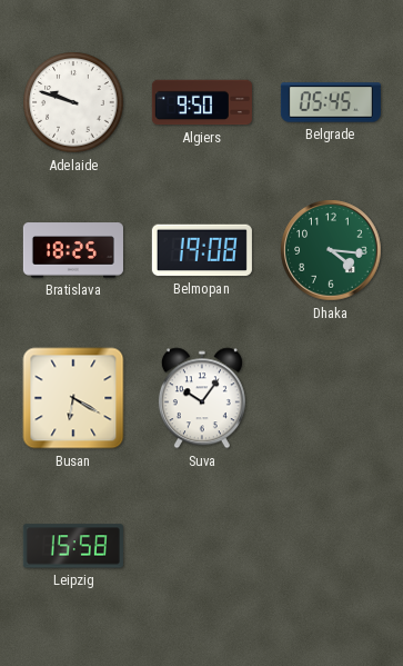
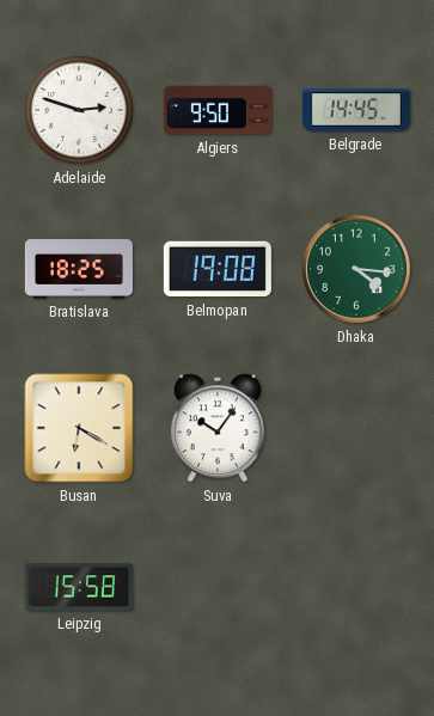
Adelaide: 9:48 -> 2:48 (79, 110)
Belgrade: 05:45 -> 14:45 (356, 110)
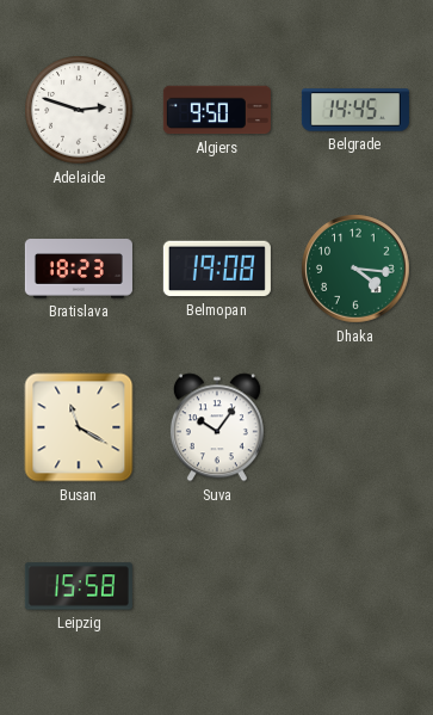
Bratislava: 18:25 -> 18:23 (79, 269)
Busan: 6:20 -> 11:20 (79, 427)
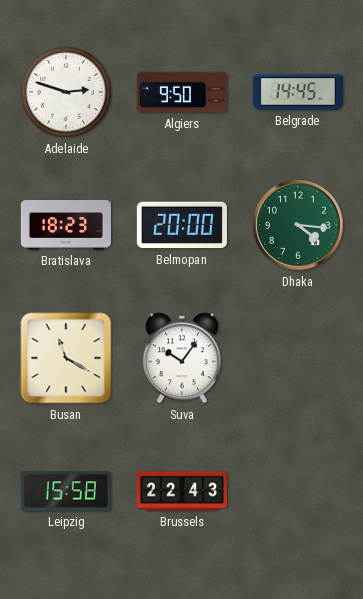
Belmopan: 19:08 -> 20:00 (182, 225)
Brussels: none -> 22:43 (182, 491)
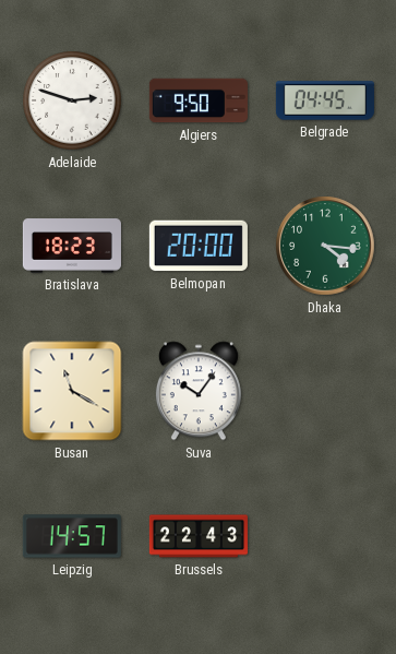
Belgrade: 14:45 -> 04:45 (325, 100)
Leipzig: 15:58 -> 14:57 (72, 536)
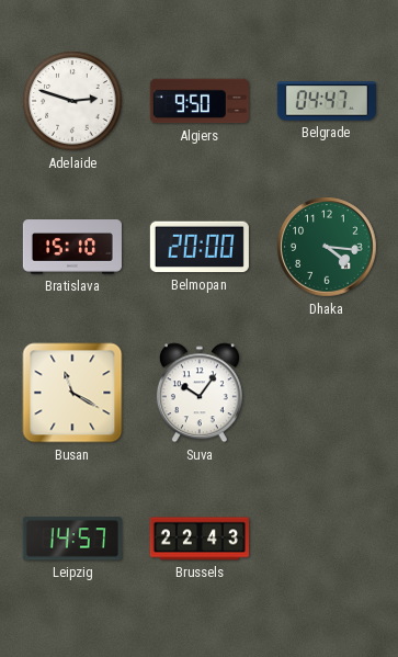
Belgrade: 04:45 -> 04:47 (327, 101)
Bratislava: 18:23 -> 15:10 (72, 247)
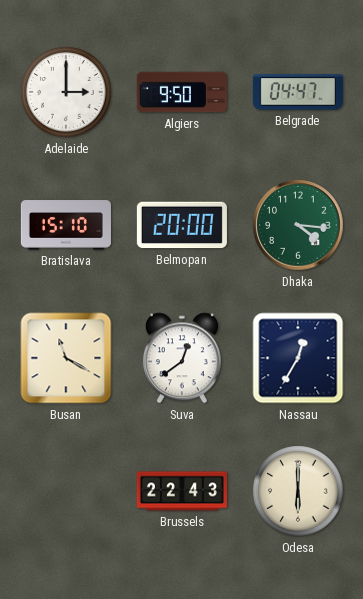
Adelaide: 2:48 -> 3:00 (66, 92)
Suva: 10:06 -> 12:39 (182, 358)
Nassau: none -> 12:35 (298, 358)
Leipzig: 14:57 -> none (72, 539)
Odesa: none -> 6:00 (298, 491)
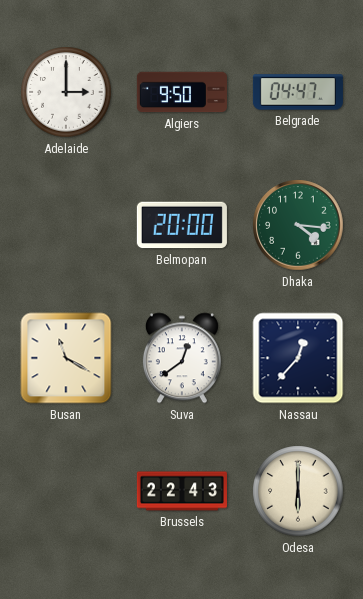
Bratislava: 15:10 -> none (66, 225)
Nassau: 12:35 -> 12:37 (298, 358)
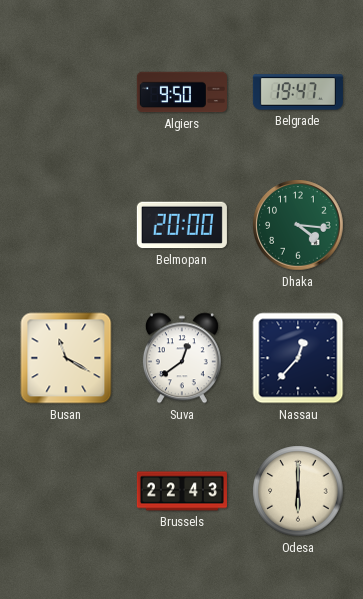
Adelaide: 3:00 -> none (66, 92)
Belgrade: 04:47 -> 19:47 (298, 92)
